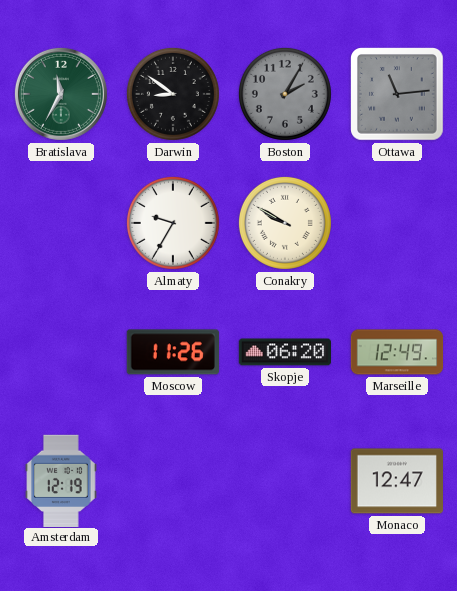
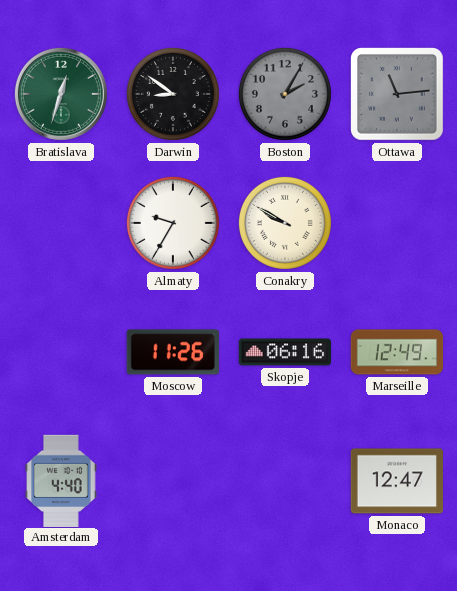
Bratislava: 11:35 -> 12:33 (61, 94)
Skopje: 06:20 -> 06:16 (284, 352)
Amsterdam: 12:19 -> 4:40 (61, 480)
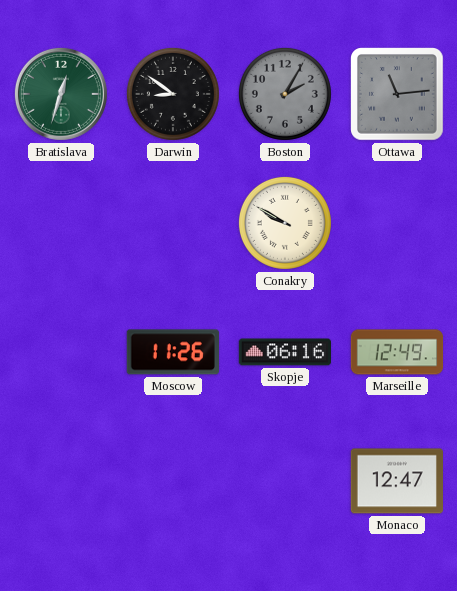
Almaty: 9:35 -> none (173, 223)
Amsterdam: 4:40 -> none (61, 480)
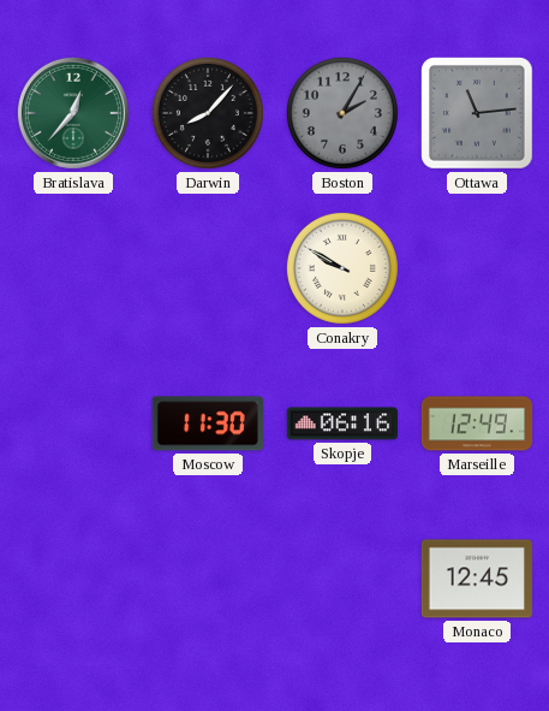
Bratislava: 12:33 -> 12:37 (73, 113)
Darwin: 8:51 -> 8:07 (208, 113)
Moscow: 11:26 -> 11:30 (208, 423)
Monaco: 12:47 -> 12:45 (476, 579)
